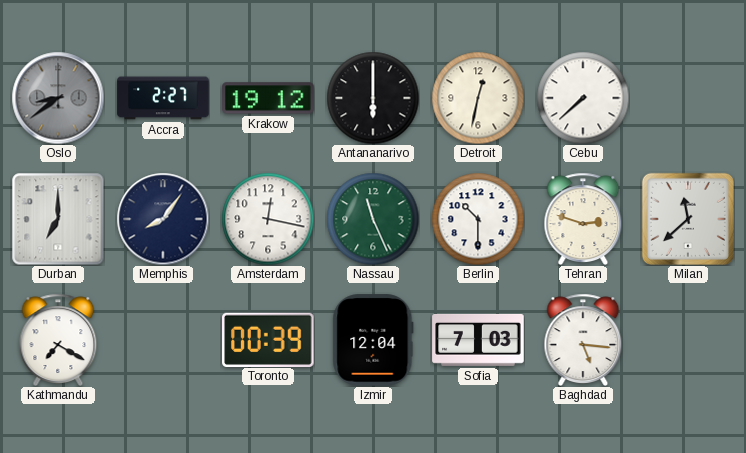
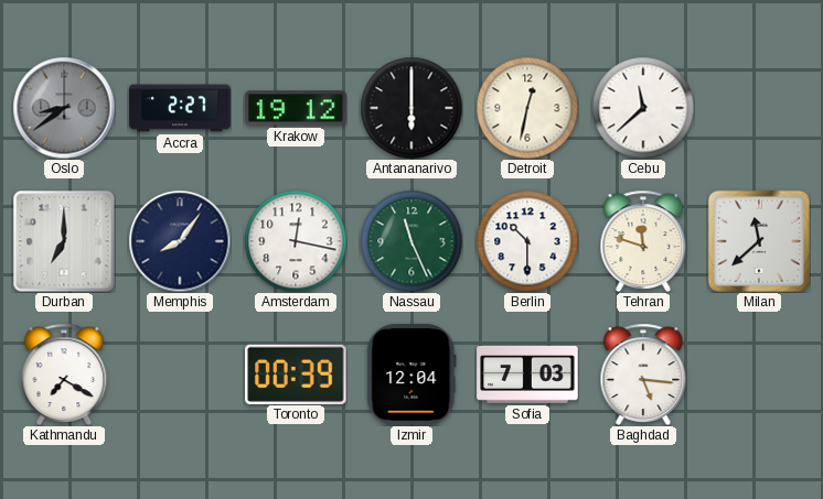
Cebu: 7:38 -> 11:38 (643, 108)
Tehran: 2:48 -> 11:48 (643, 240)
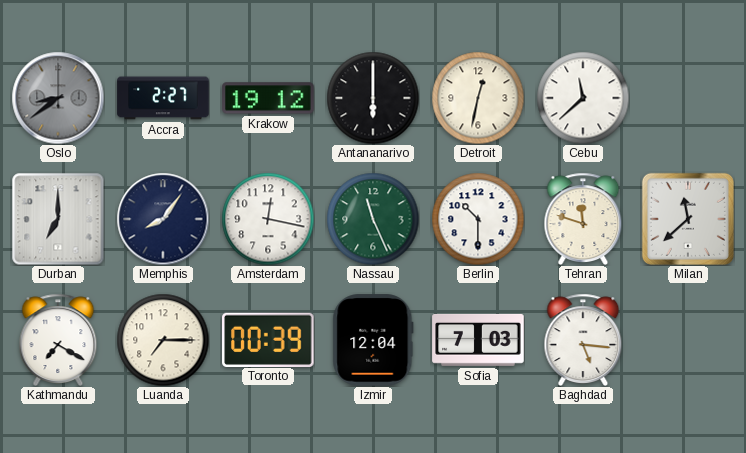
Luanda: none -> 7:15 (163, 340)
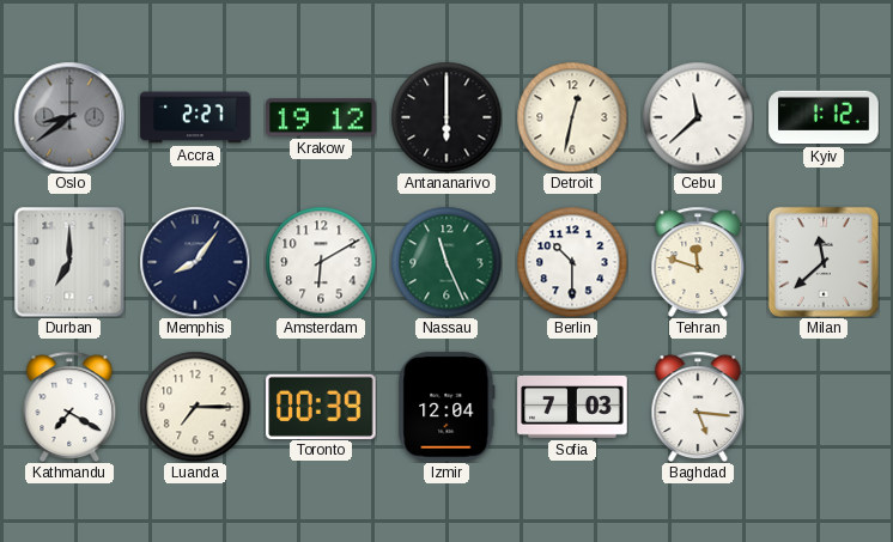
Kyiv: none -> 1:12 (824, 117)
Amsterdam: 12:17 -> 6:10 (321, 262)
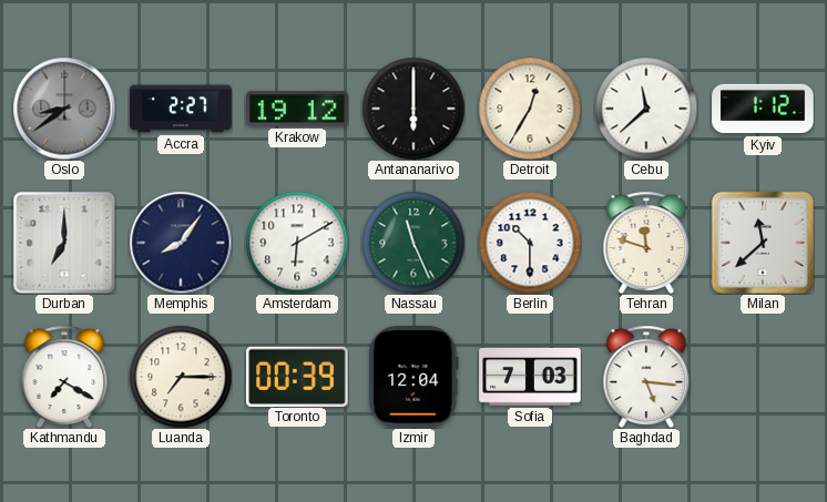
Detroit: 12:32 -> 12:35 (530, 109)
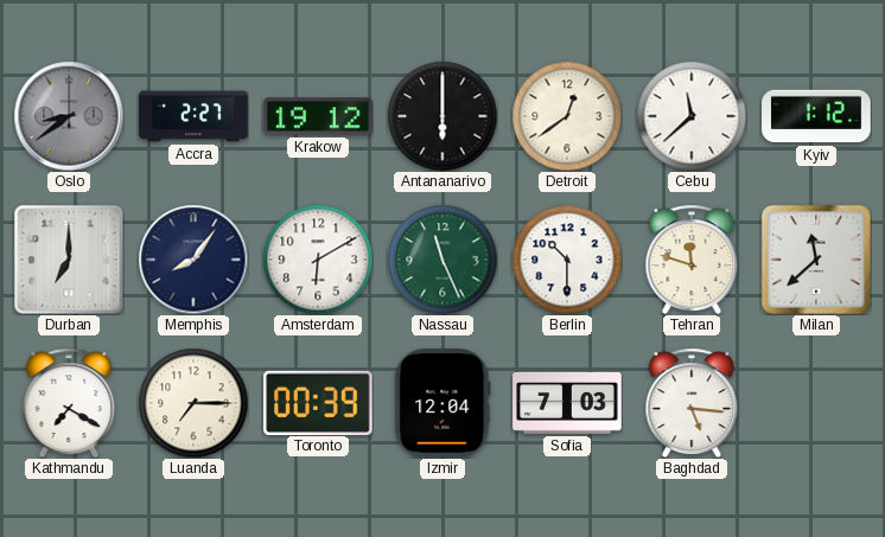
Detroit: 12:35 -> 12:39 (567, 116)
